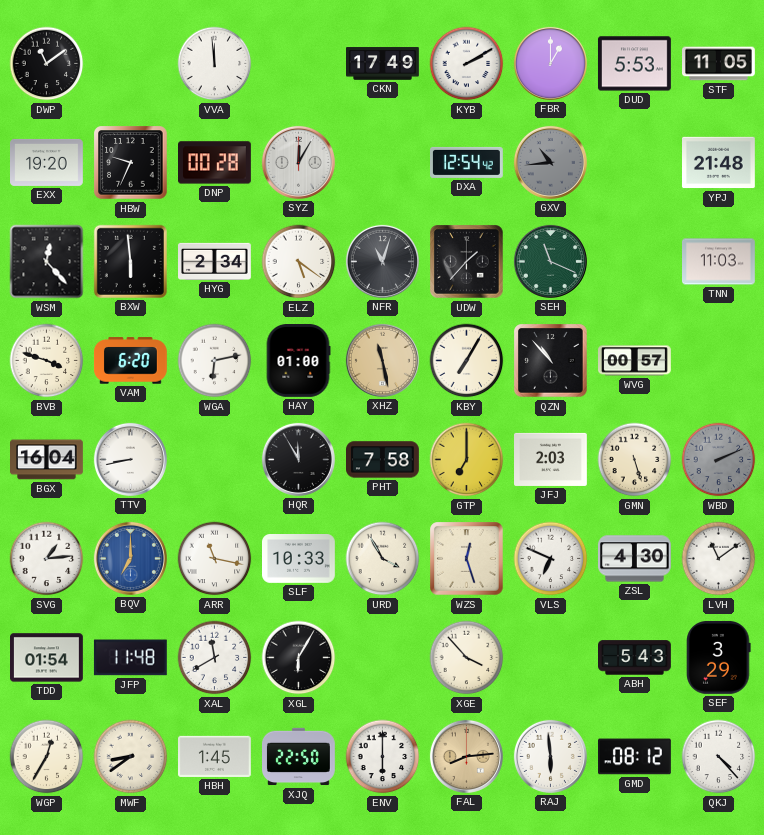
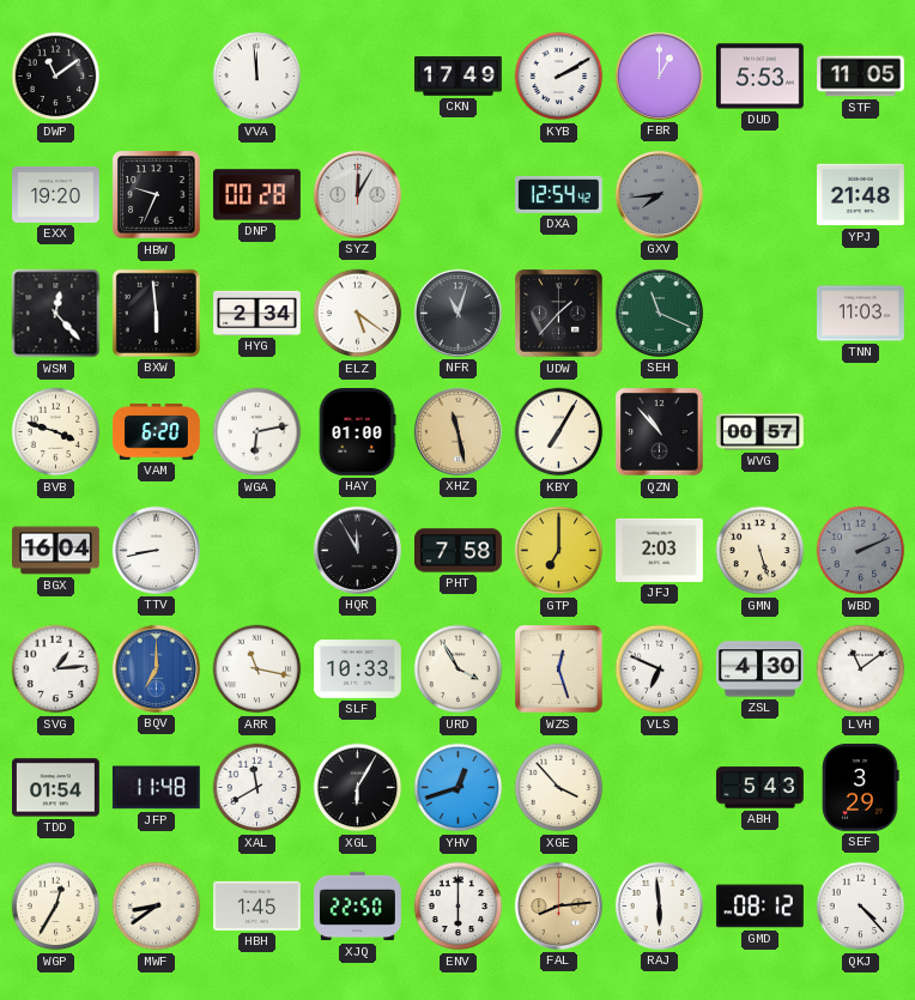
GXV: 10:44 -> 7:44 (659, 194)
YHV: none -> 12:42 (459, 788)
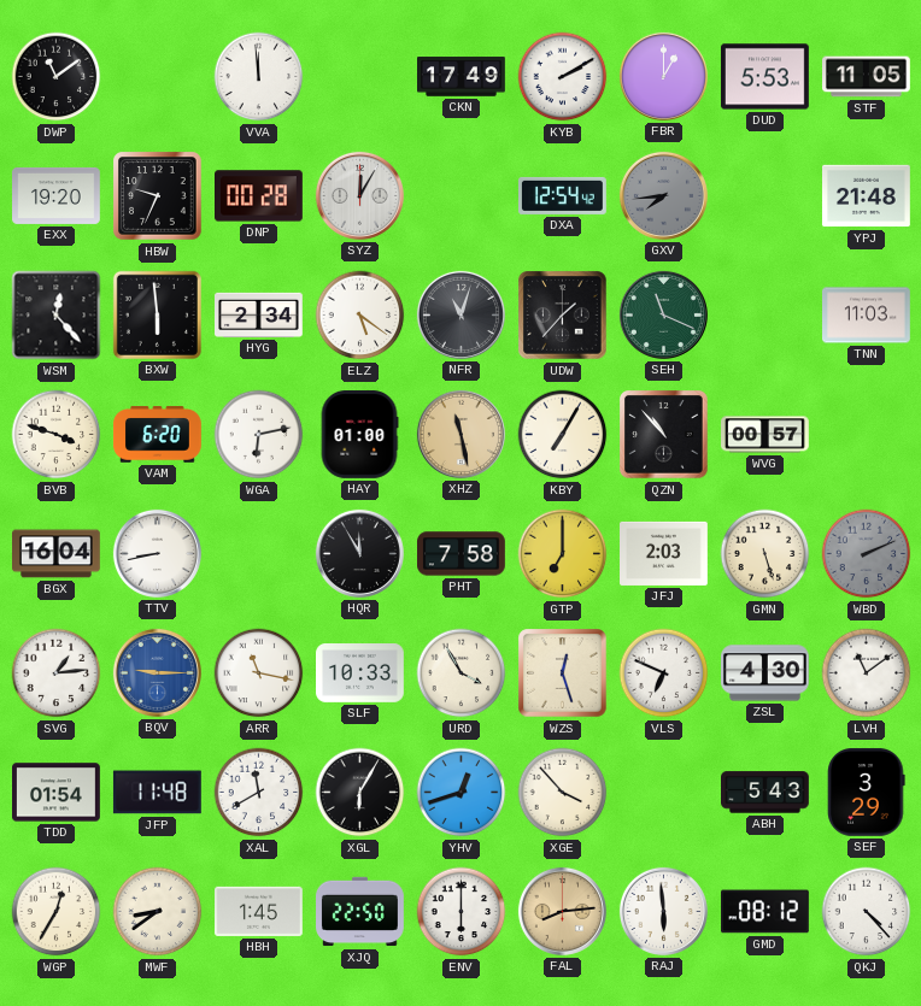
BQV: 7:00 -> 9:15 (157, 672)
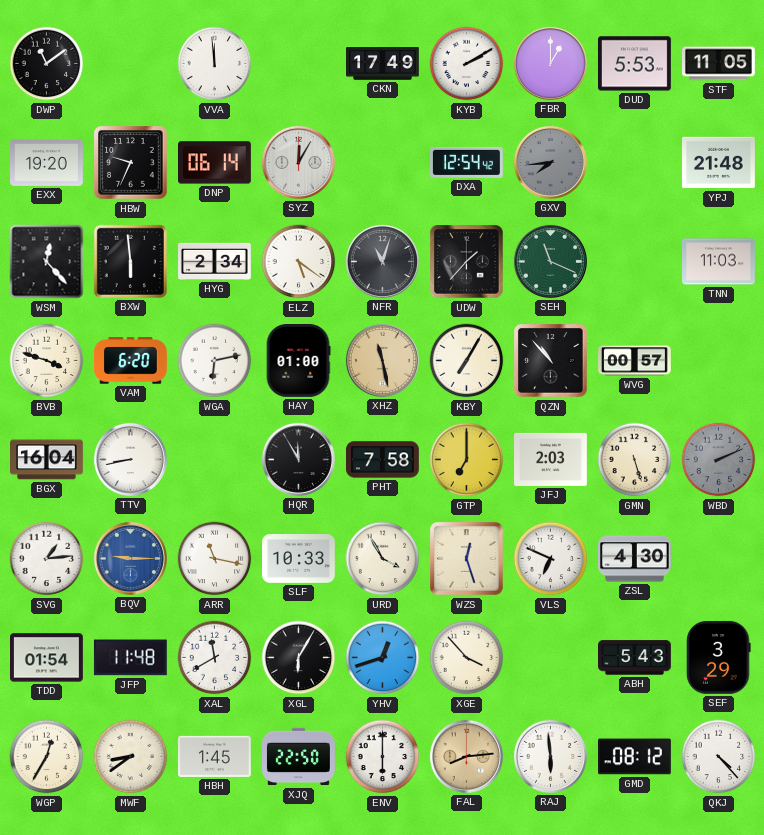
DNP: 00:28 -> 06:14 (215, 163)
LVH: 11:09 -> none (867, 673)
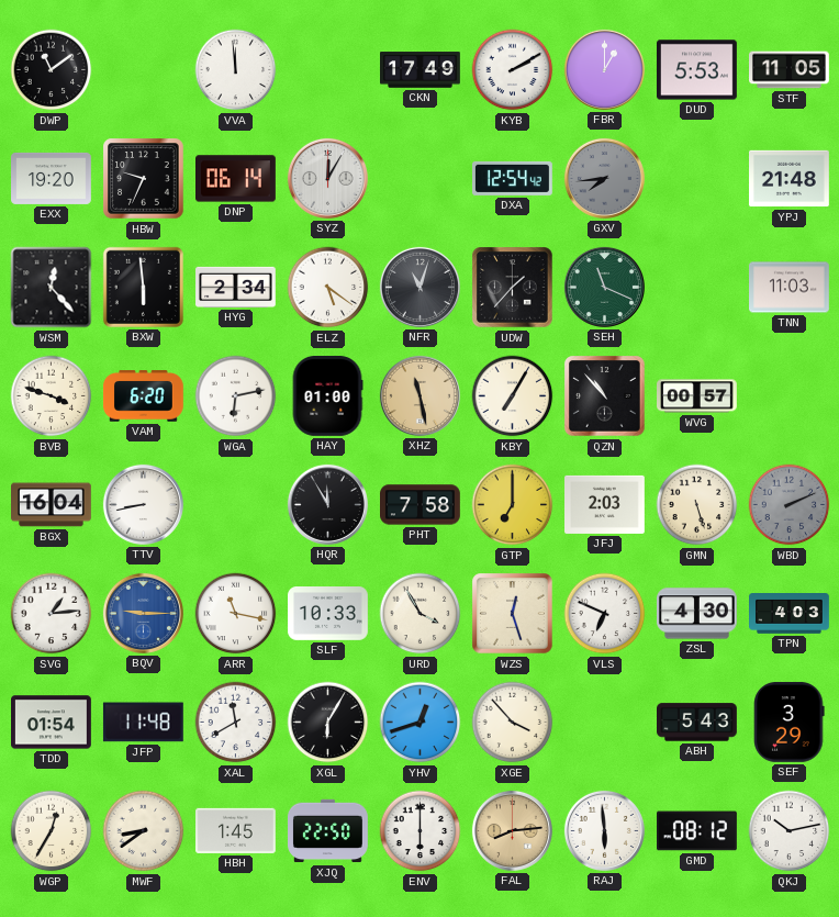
TPN: none -> 4:03 (790, 614)
QKJ: 4:23 -> 10:13 (790, 831)
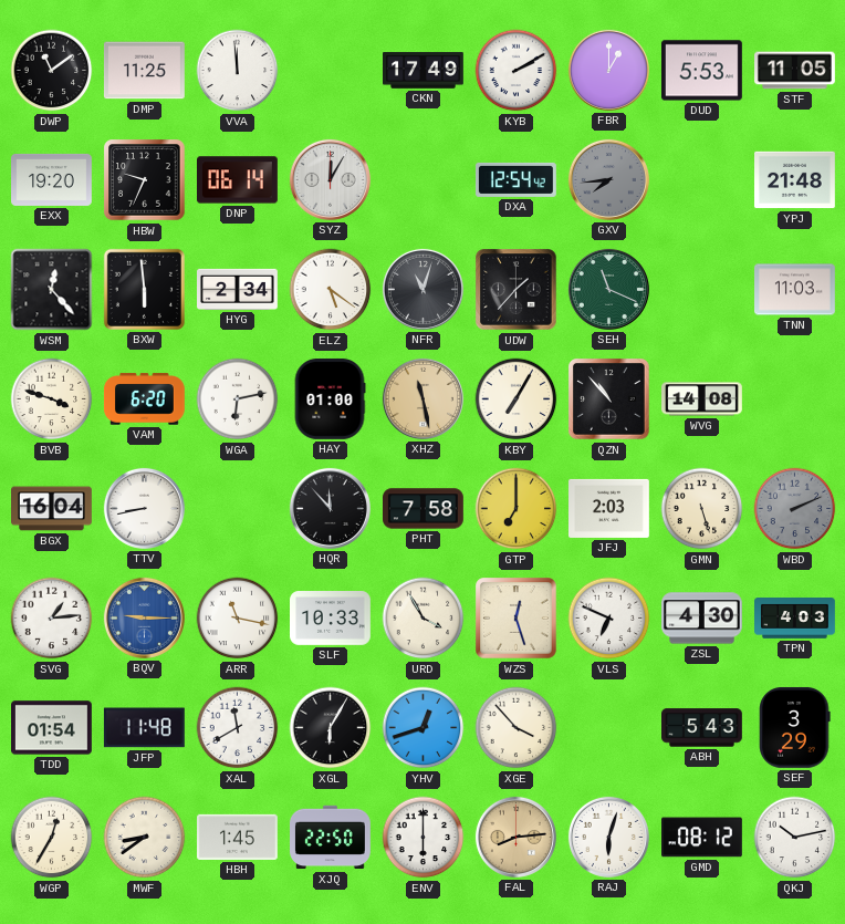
DMP: none -> 11:25 (145, 71)
WVG: 00:57 -> 14:08 (702, 399)
HQR: 11:55 -> 11:53 (330, 508)
RAJ: 5:59 -> 6:03 (608, 837)
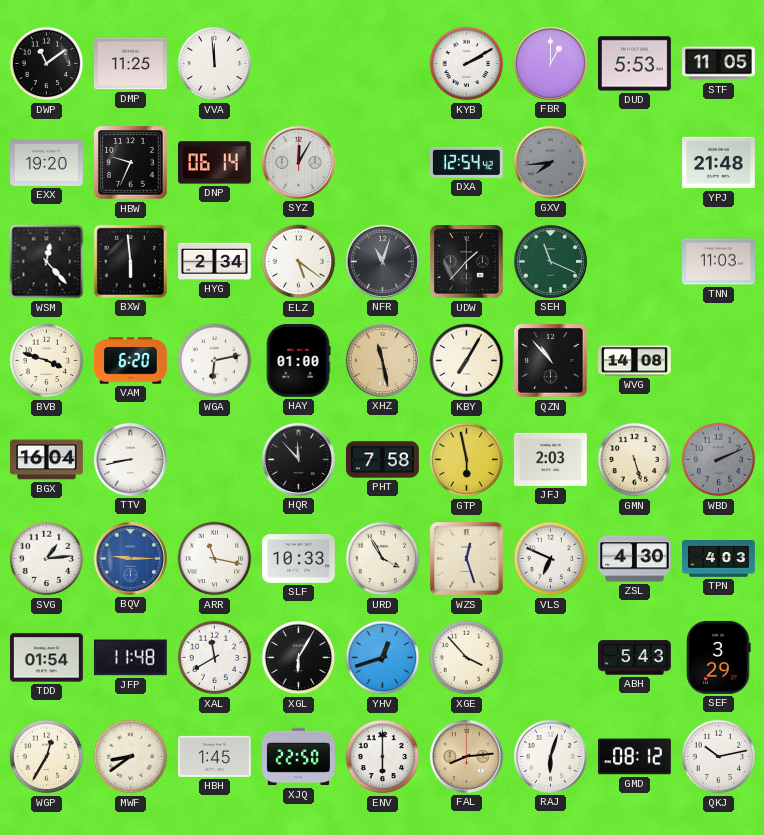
CKN: 17:49 -> none (424, 71)
GTP: 7:00 -> 5:58 (467, 460)
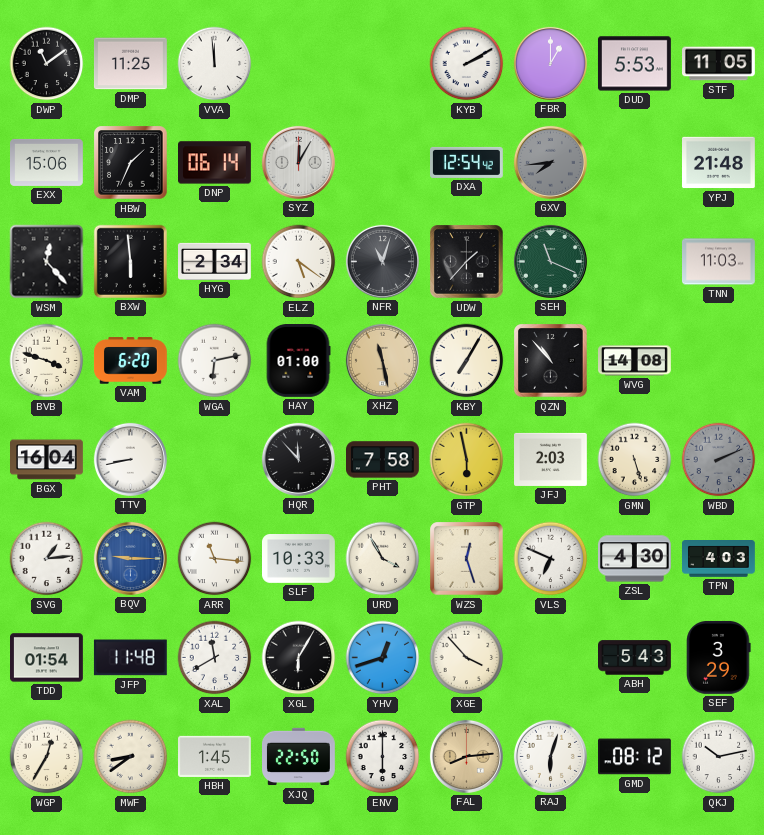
EXX: 19:20 -> 15:06 (47, 162)
HBW: 9:34 -> 1:34 (131, 163)
ARR: 11:17 -> 11:16 (215, 559)
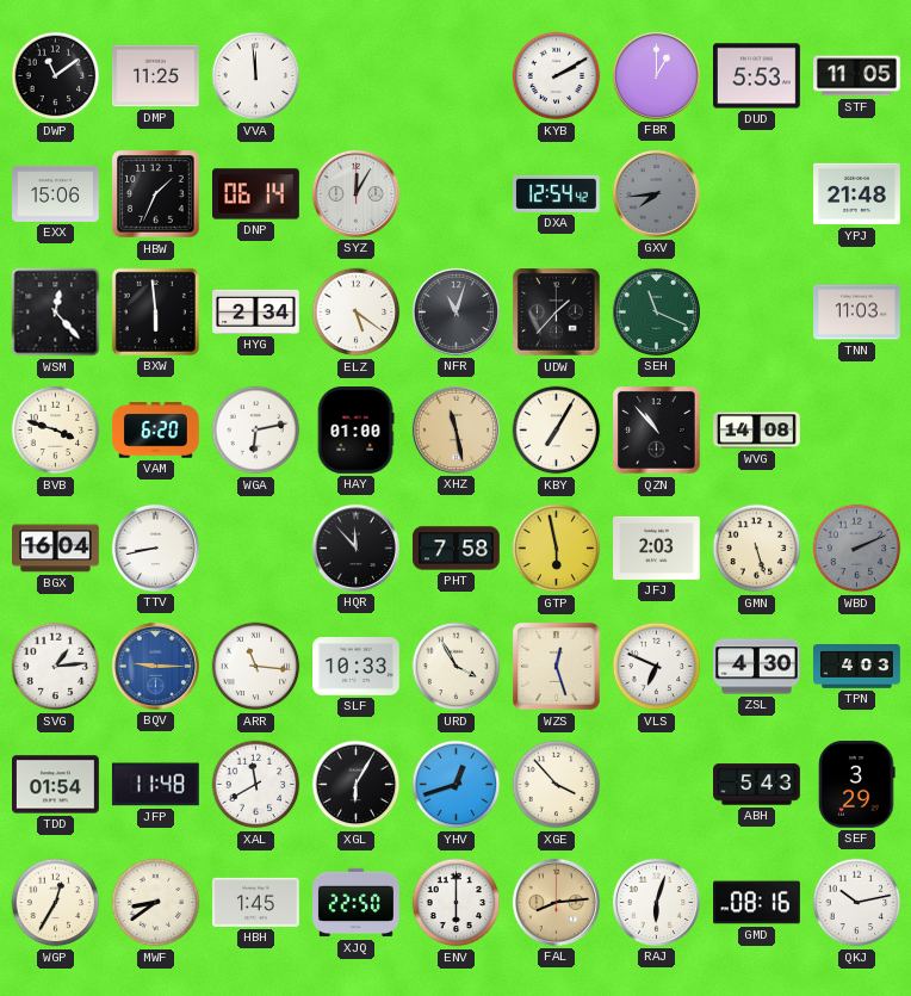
GMD: 08:12 -> 08:16 (757, 903)
